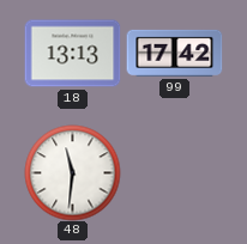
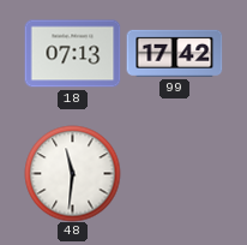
18: 13:13 -> 07:13 (72, 54)
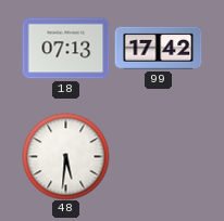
48: 11:31 -> 5:31 (65, 156)
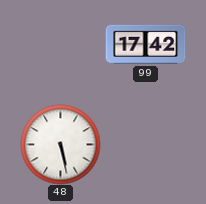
18: 07:13 -> none (65, 49)
48: 5:31 -> 5:28 (60, 144)
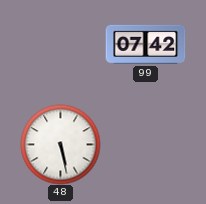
99: 17:42 -> 07:42 (145, 44)
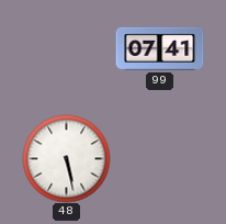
99: 07:42 -> 07:41 (159, 48)
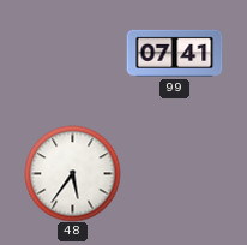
48: 5:28 -> 5:36 (72, 173)
